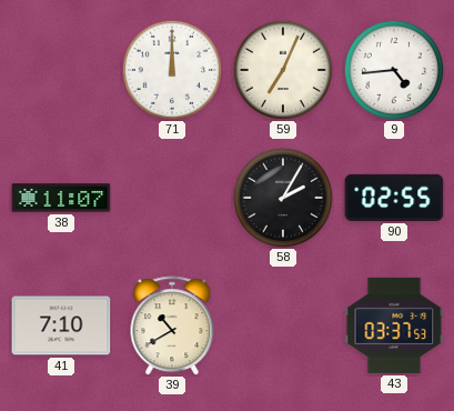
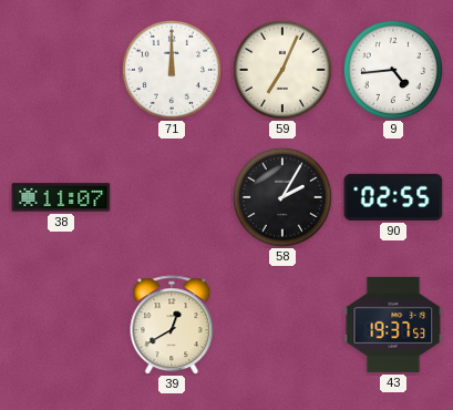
41: 7:10 -> none (61, 325)
39: 10:40 -> 12:40 (172, 325)
43: 03:37 -> 19:37 (393, 325)
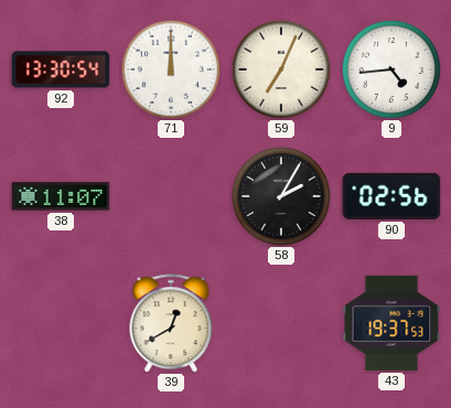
92: none -> 13:30 (61, 69)
90: 02:55 -> 02:56 (391, 196)
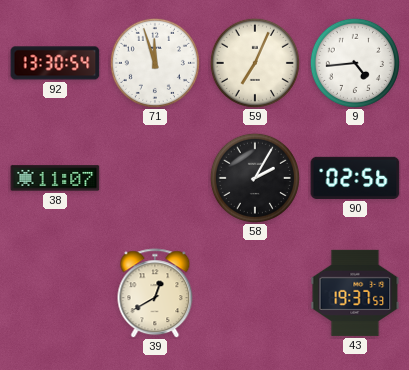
71: 12:00 -> 11:57 (155, 63)
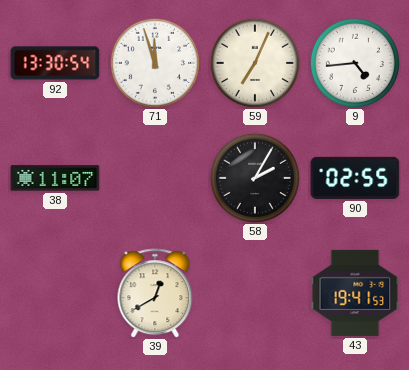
90: 02:56 -> 02:55 (355, 178)
43: 19:37 -> 19:41 (355, 293)
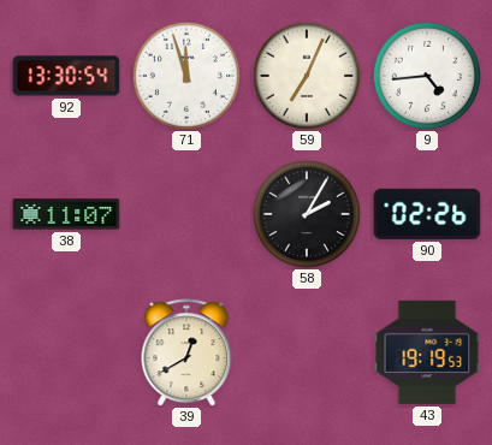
90: 02:55 -> 02:26 (427, 214)
43: 19:41 -> 19:19 (427, 352)
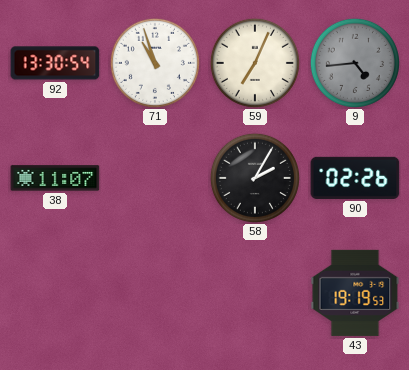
71: 11:57 -> 10:57 (155, 63)
9 dial: white -> grey (355, 63)
39: 12:40 -> none (186, 352)
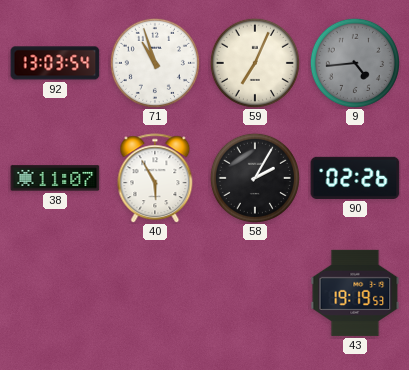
92: 13:30 -> 13:03 (55, 63)
40: none -> 5:55 (155, 178)
